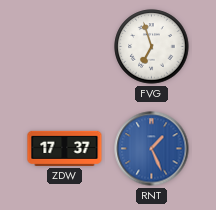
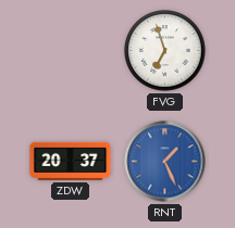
ZDW: 17:37 -> 20:37 (71, 161)
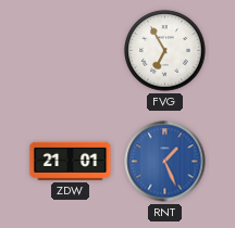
FVG: 6:57 -> 6:55 (165, 51)
ZDW: 20:37 -> 21:01 (71, 161)
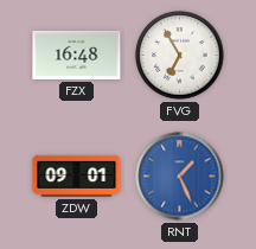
FZX: none -> 16:48 (77, 55)
ZDW: 21:01 -> 09:01 (77, 175)
